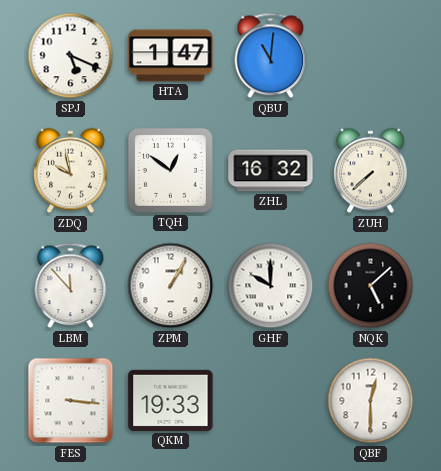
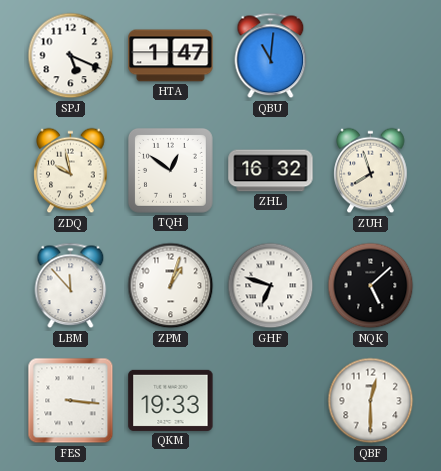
ZUH: 7:38 -> 7:57 (371, 171)
ZPM: 1:05 -> 1:03 (171, 286)
GHF: 10:00 -> 6:48 (271, 286)
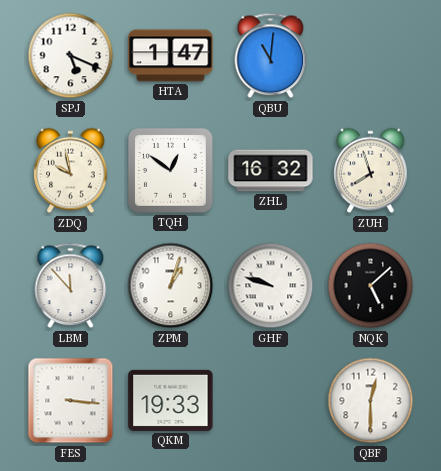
GHF: 6:48 -> 9:48 (271, 286)
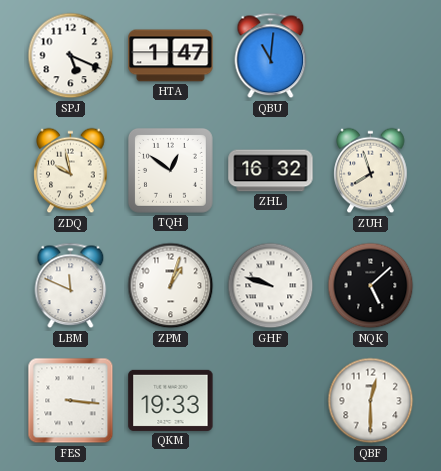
LBM: 11:53 -> 11:49 (71, 286)
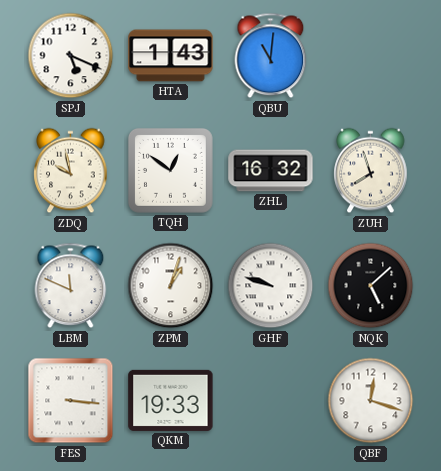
HTA: 1:47 -> 1:43 (171, 56)
QBF: 12:30 -> 12:18 (371, 401)
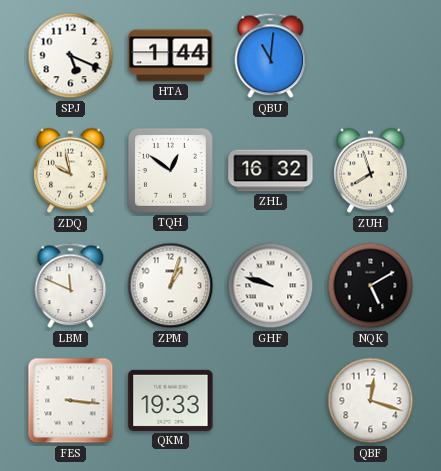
HTA: 1:43 -> 1:44 (171, 56)
NQK: 5:08 -> 5:10 (371, 286)
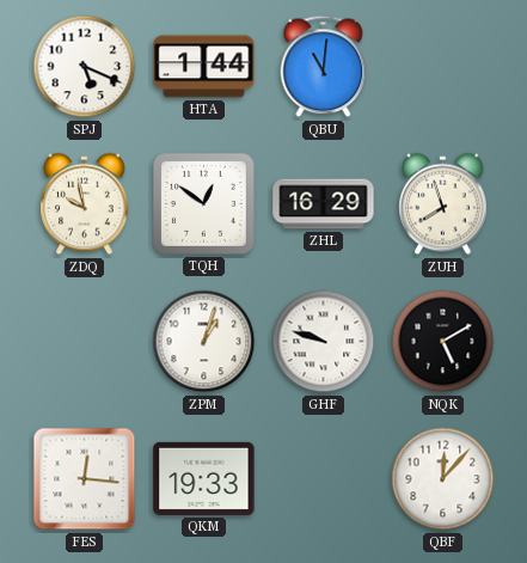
ZHL: 16:32 -> 16:29 (324, 204)
LBM: 11:49 -> none (71, 286)
FES: 3:16 -> 12:16 (85, 479)
QBF: 12:18 -> 12:07 (443, 479)
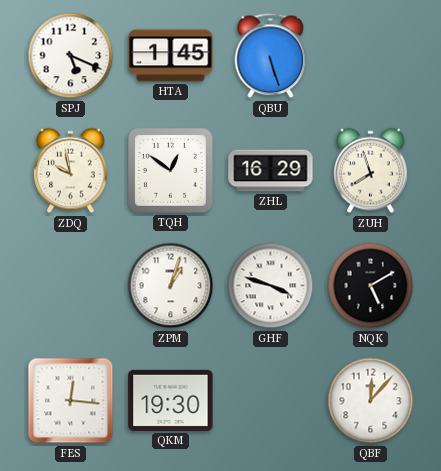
HTA: 1:44 -> 1:45 (171, 56)
QBU: 11:01 -> 5:27 (271, 56)
GHF: 9:48 -> 3:48 (271, 286)
QKM: 19:33 -> 19:30 (171, 400)
